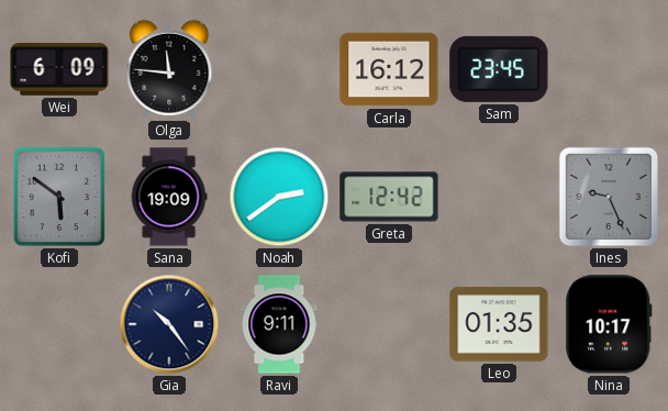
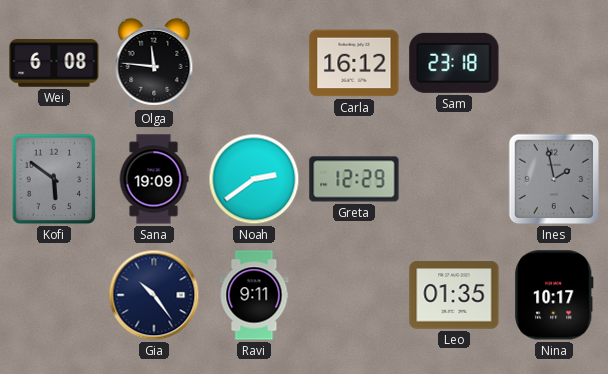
Wei: 6:09 -> 6:08 (54, 63)
Sam: 23:45 -> 23:18 (454, 63)
Greta: 12:42 -> 12:29 (354, 179)
Ines: 9:26 -> 1:58 (554, 179)
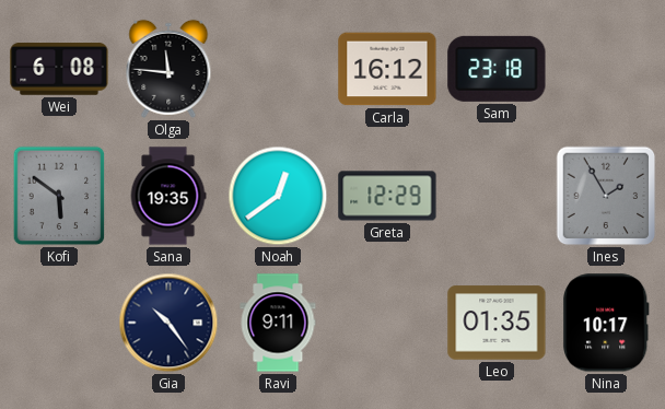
Sana: 19:09 -> 19:35 (168, 196)
Noah: 2:39 -> 12:39 (278, 196)
Ines: 1:58 -> 1:55 (606, 196)
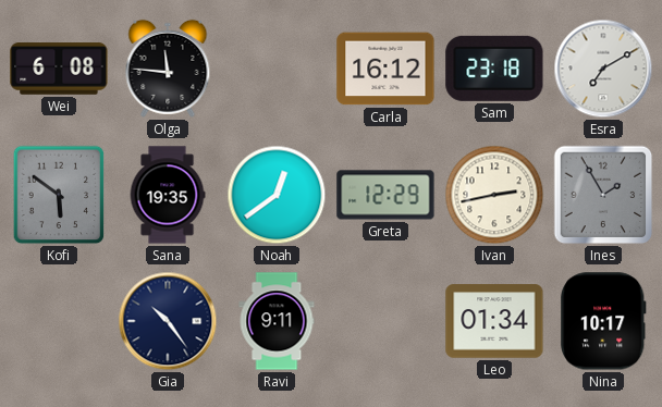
Esra: none -> 7:10 (603, 69)
Ivan: none -> 2:43 (494, 195)
Leo: 01:35 -> 01:34 (494, 321)
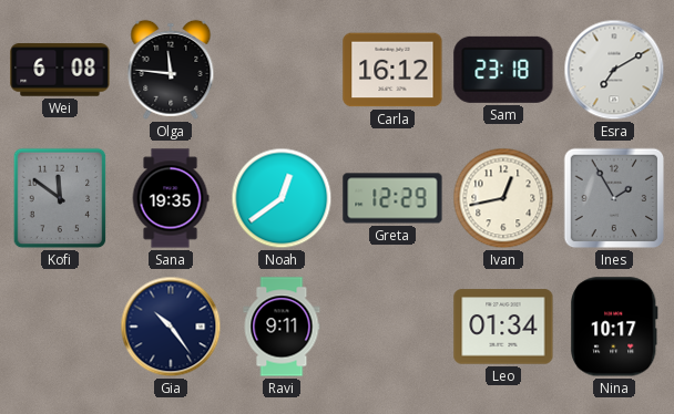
Kofi: 5:51 -> 11:51 (60, 198)
Ivan: 2:43 -> 12:43 (503, 198)
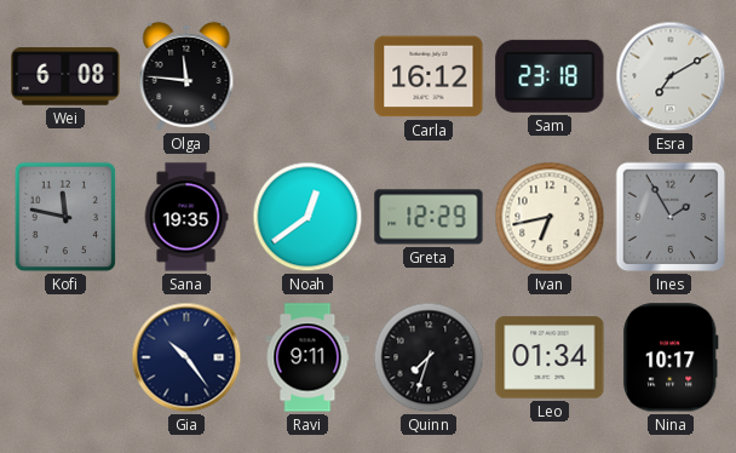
Kofi: 11:51 -> 11:47 (65, 217)
Ivan: 12:43 -> 6:43 (550, 217)
Quinn: none -> 7:33 (429, 357)
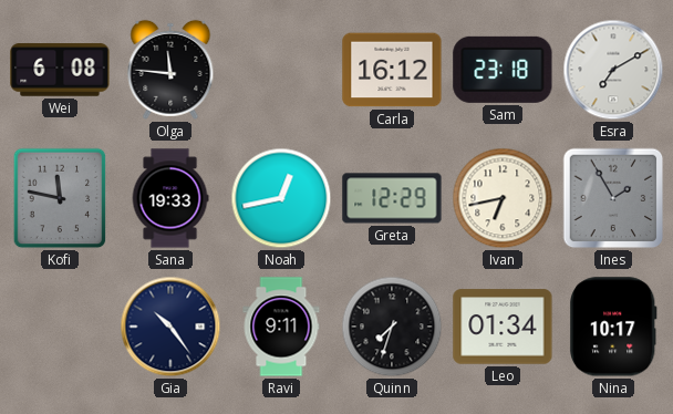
Sana: 19:35 -> 19:33 (170, 198)
Noah: 12:39 -> 12:43 (281, 198)
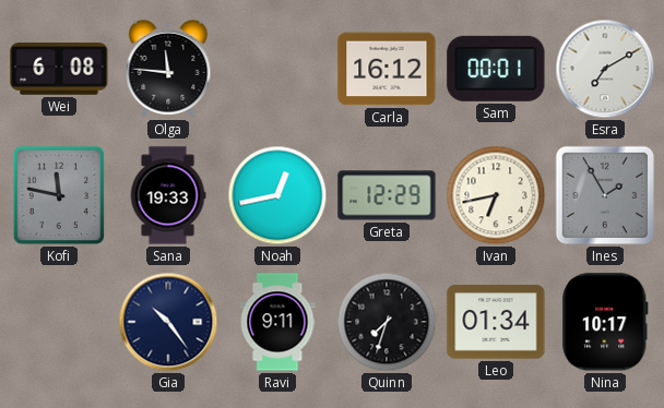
Sam: 23:18 -> 00:01 (496, 69)
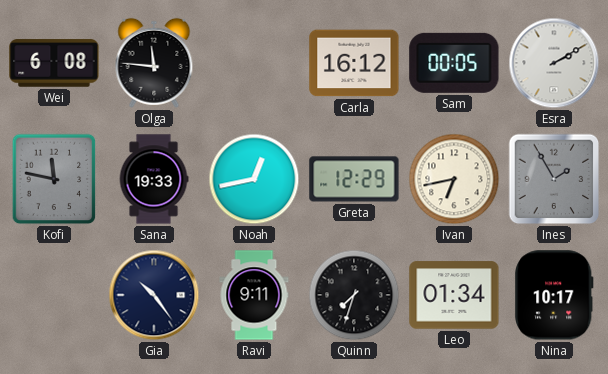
Sam: 00:01 -> 00:05 (454, 63)
Esra: 7:10 -> 2:10 (554, 63)
